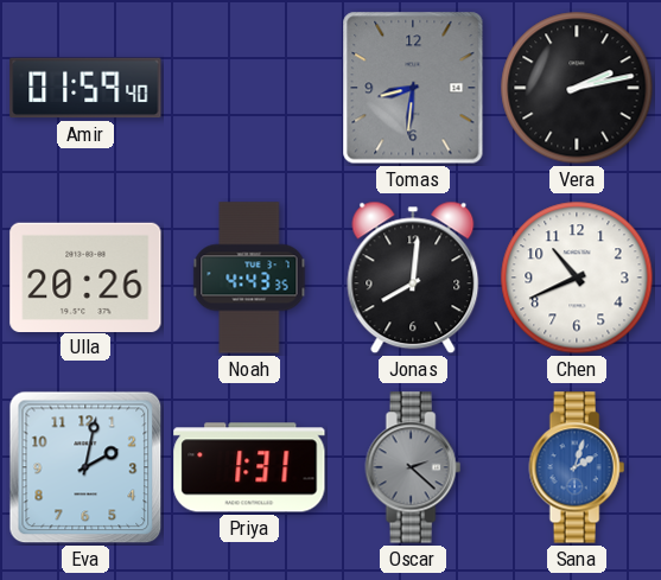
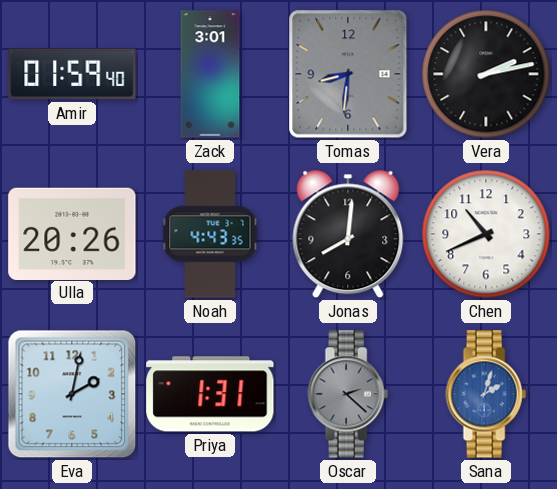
Zack: none -> 3:01 (210, 74)
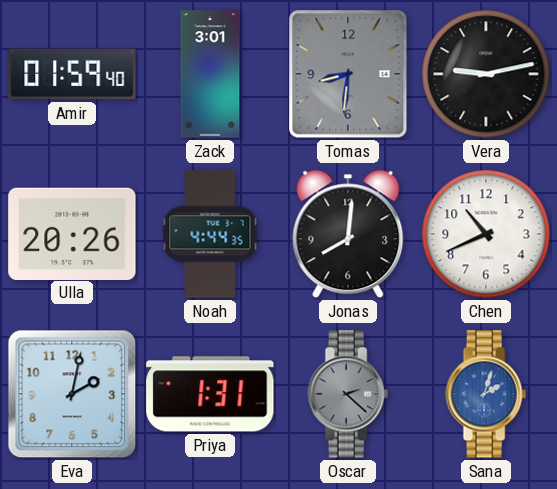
Vera: 2:13 -> 9:13 (486, 74)
Noah: 4:43 -> 4:44 (210, 234)
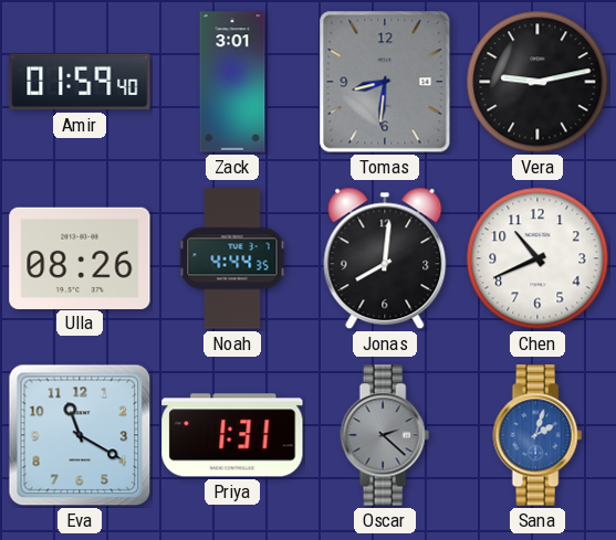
Ulla: 20:26 -> 08:26 (80, 257)
Eva: 2:02 -> 11:20 (80, 435)
